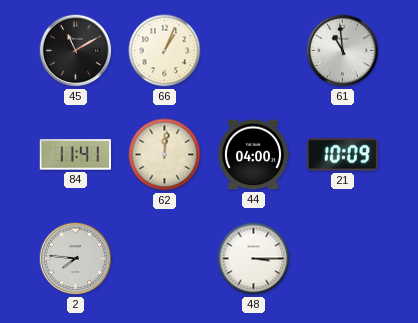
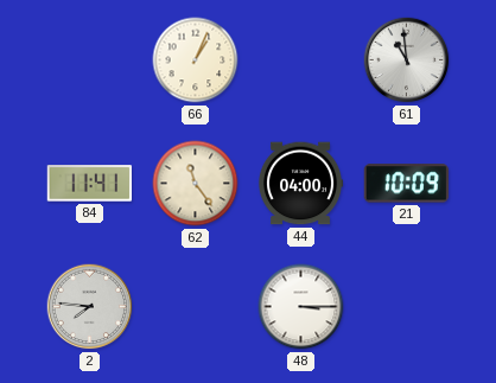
45: 11:10 -> none (76, 51)
62: 12:01 -> 11:24 (196, 184)
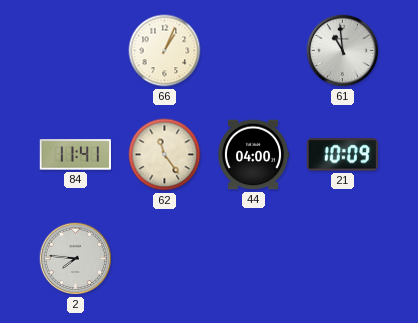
48: 3:15 -> none (301, 307)
